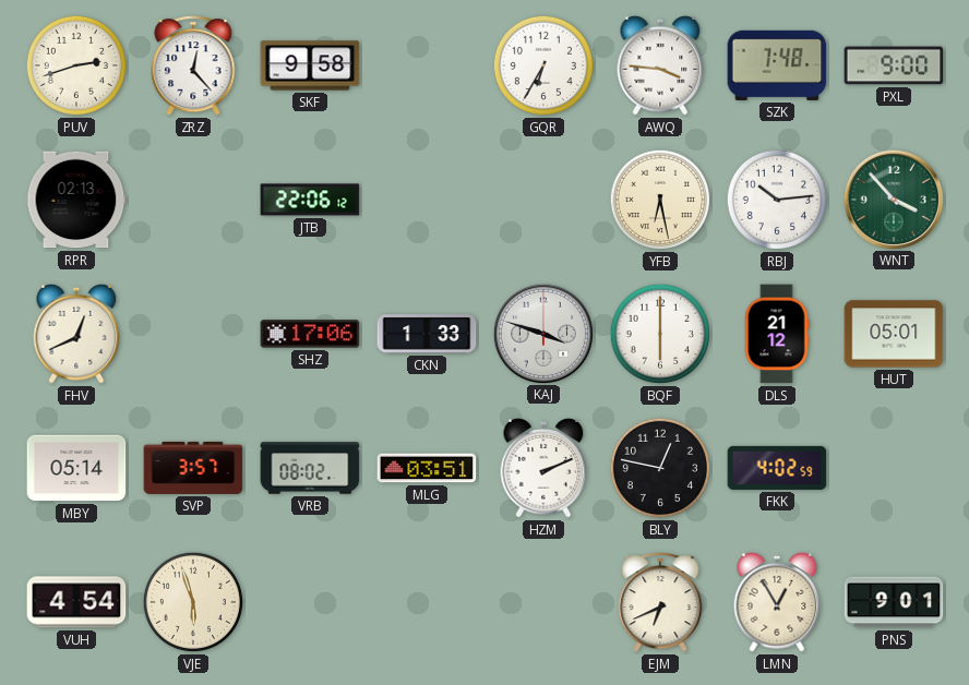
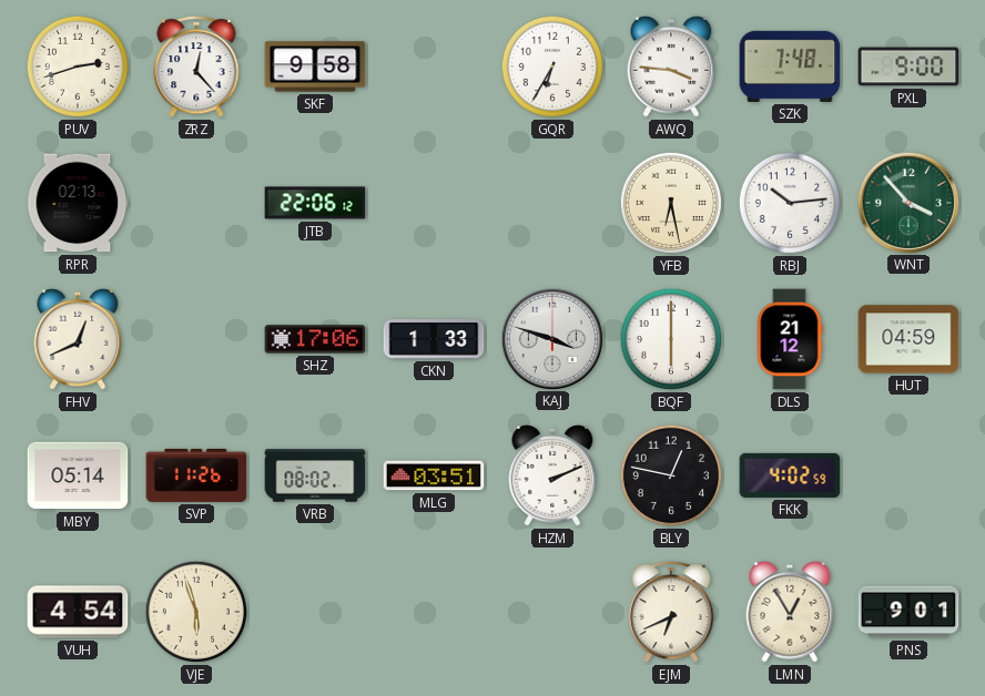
HUT: 05:01 -> 04:59 (908, 339)
SVP: 3:57 -> 11:26 (196, 475)
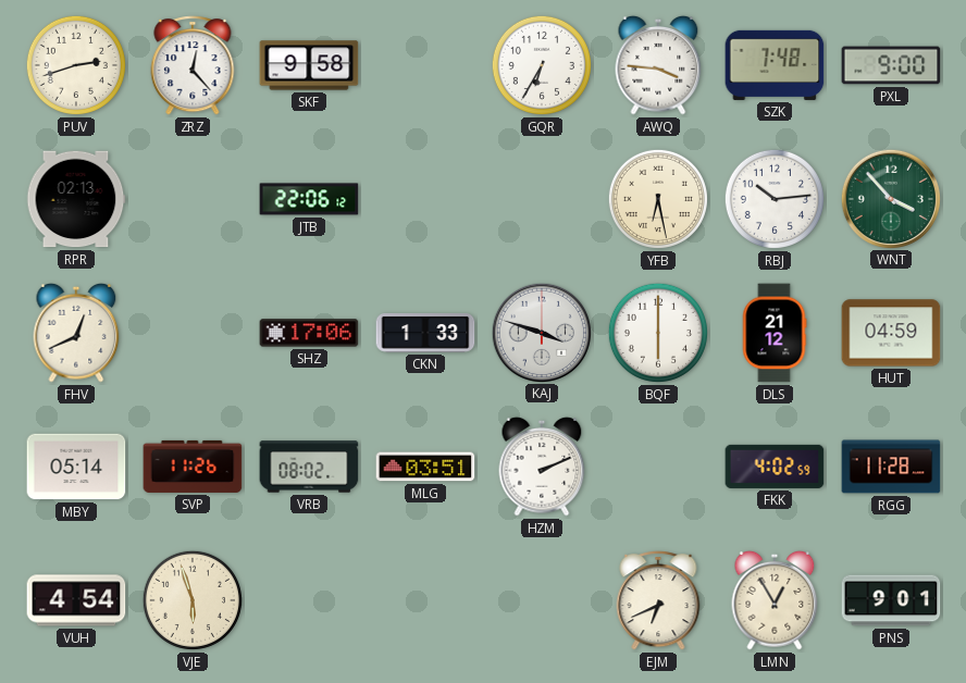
BLY: 12:47 -> none (671, 475)
RGG: none -> 11:28 (891, 467)
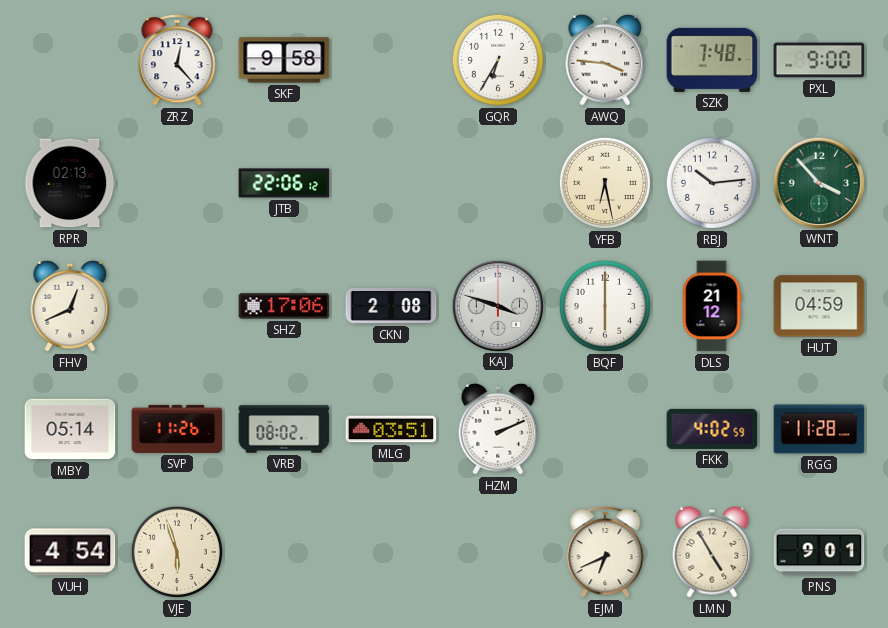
PUV: 2:42 -> none (76, 65)
CKN: 1:33 -> 2:08 (391, 306)
LMN: 12:55 -> 4:55 (712, 552)
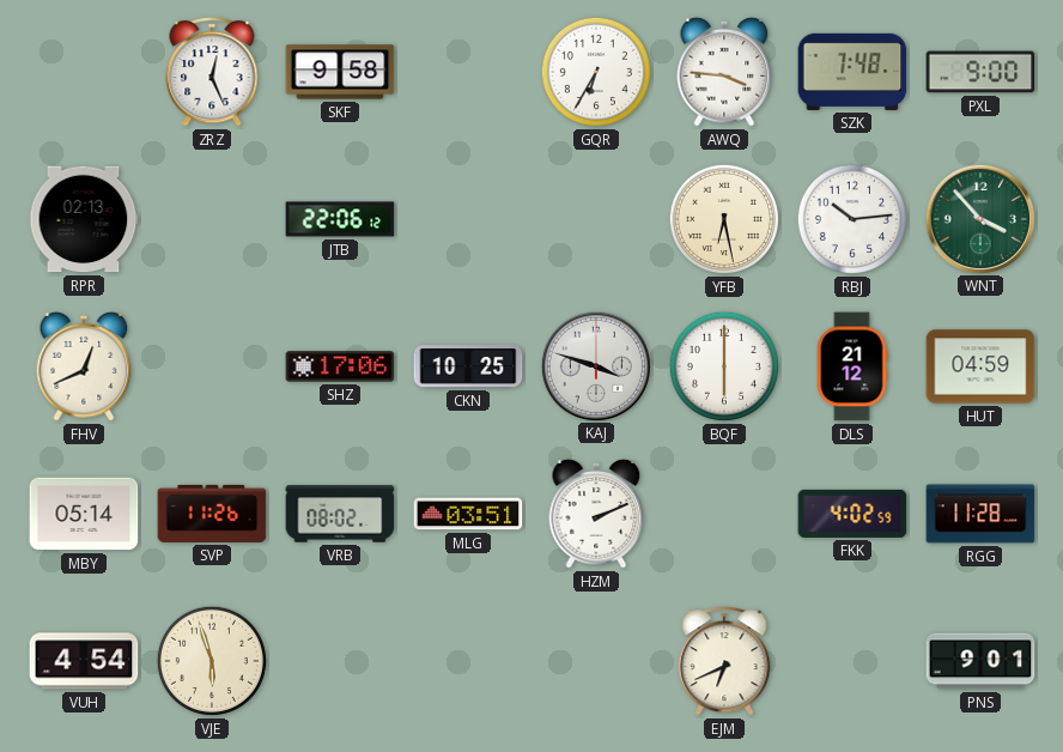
ZRZ: 12:23 -> 12:26 (212, 72)
CKN: 2:08 -> 10:25 (468, 366)
LMN: 4:55 -> none (712, 552)
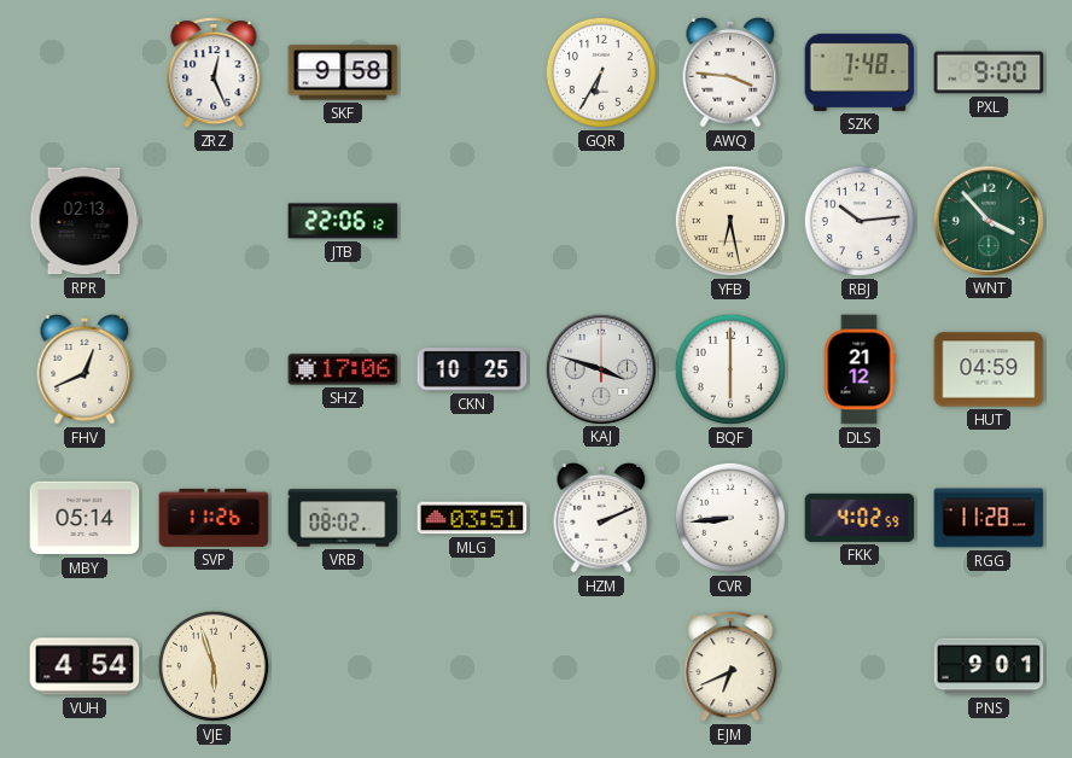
CVR: none -> 8:44 (730, 518)
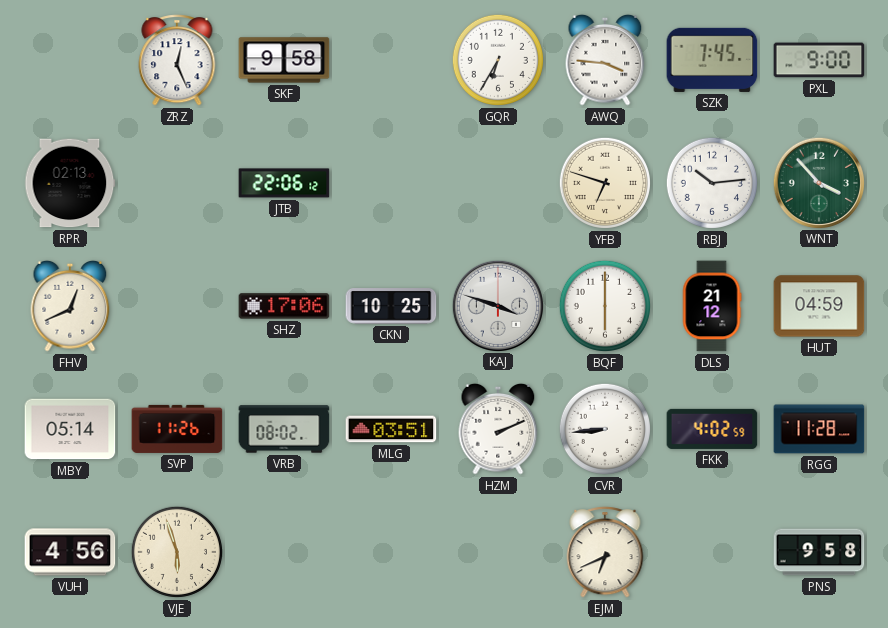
SZK: 7:48 -> 7:45 (712, 60)
YFB: 6:28 -> 6:48 (605, 183)
VUH: 4:54 -> 4:56 (70, 552)
PNS: 9:01 -> 9:58 (819, 552)
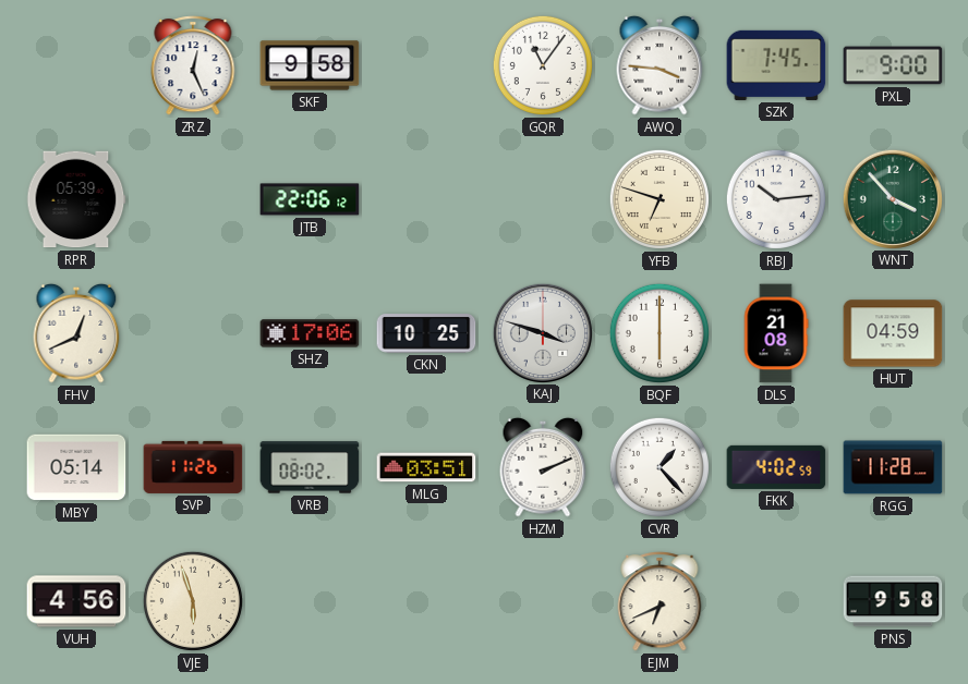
GQR: 6:35 -> 11:06 (543, 65)
RPR: 02:13 -> 05:39 (76, 199)
DLS: 21:12 -> 21:08 (776, 333)
CVR: 8:44 -> 1:23 (660, 467)
